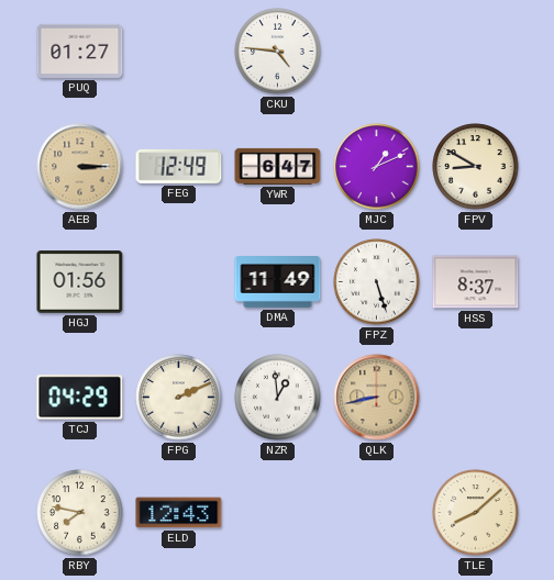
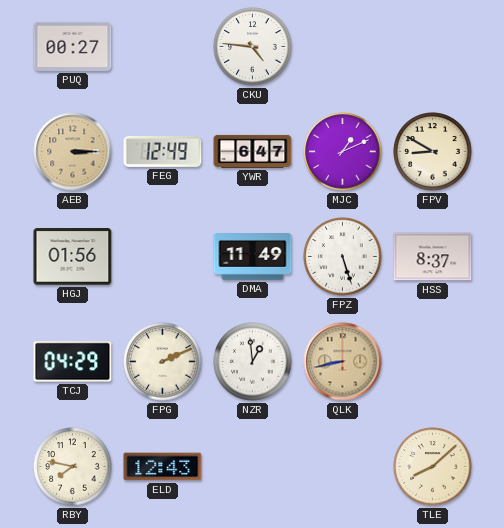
PUQ: 01:27 -> 00:27 (73, 46)
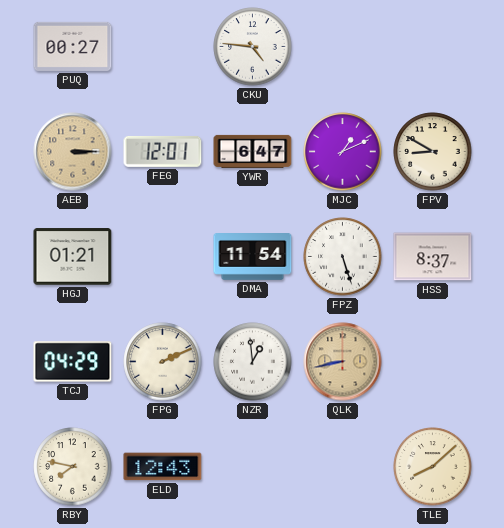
FEG: 12:49 -> 12:01 (163, 152)
HGJ: 01:56 -> 01:21 (73, 257)
DMA: 11:49 -> 11:54 (253, 257)
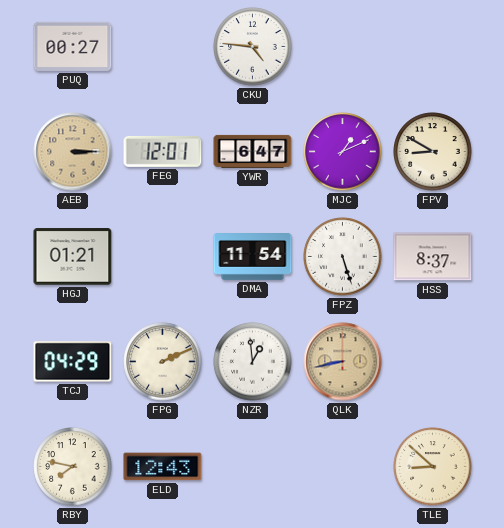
TLE: 8:08 -> 8:52 (433, 467)
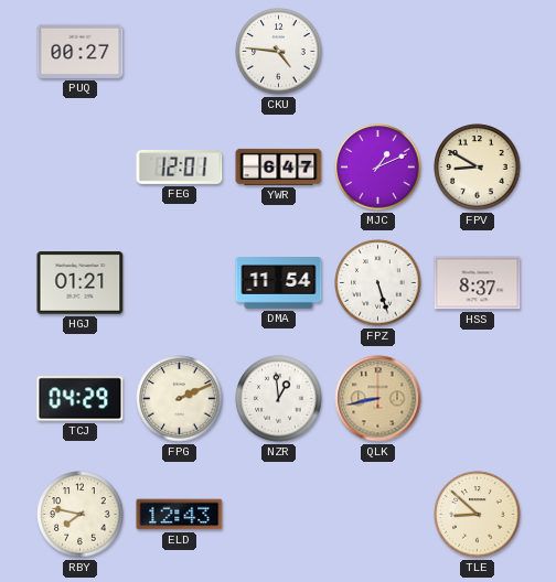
AEB: 3:15 -> none (73, 152)
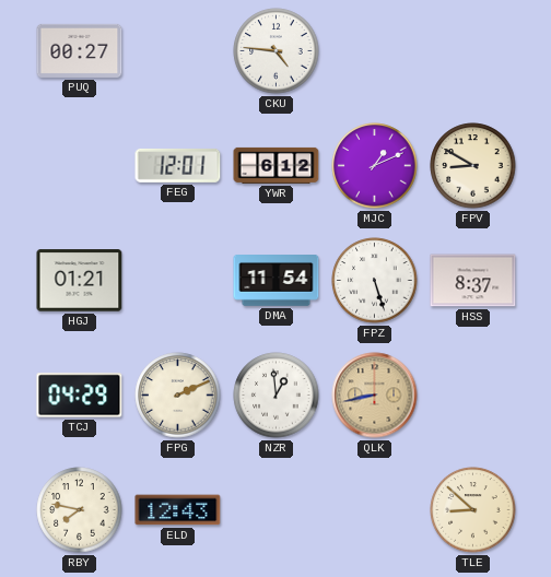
YWR: 6:47 -> 6:12 (277, 165)
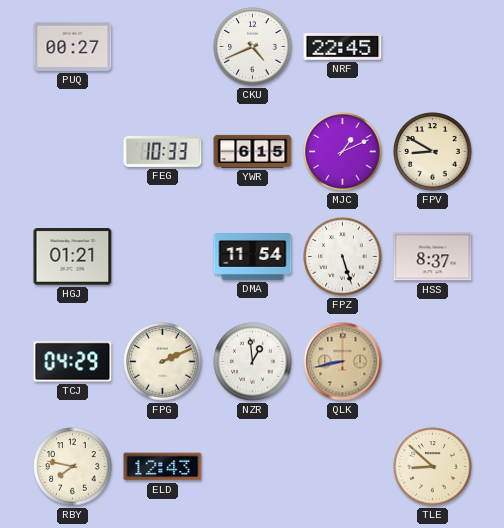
CKU: 4:46 -> 4:41 (253, 47)
NRF: none -> 22:45 (343, 47)
FEG: 12:01 -> 10:33 (163, 152)
YWR: 6:12 -> 6:15 (253, 151)
